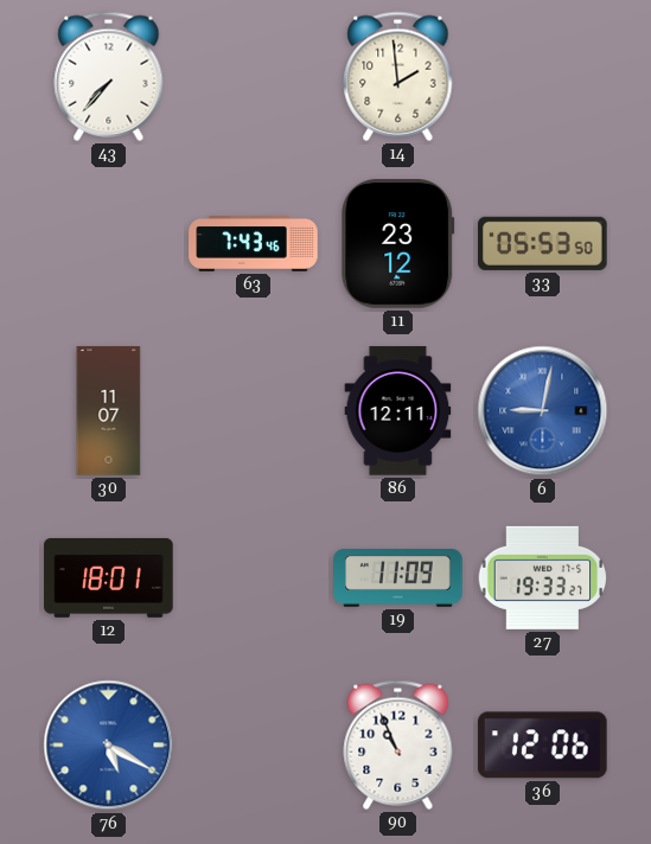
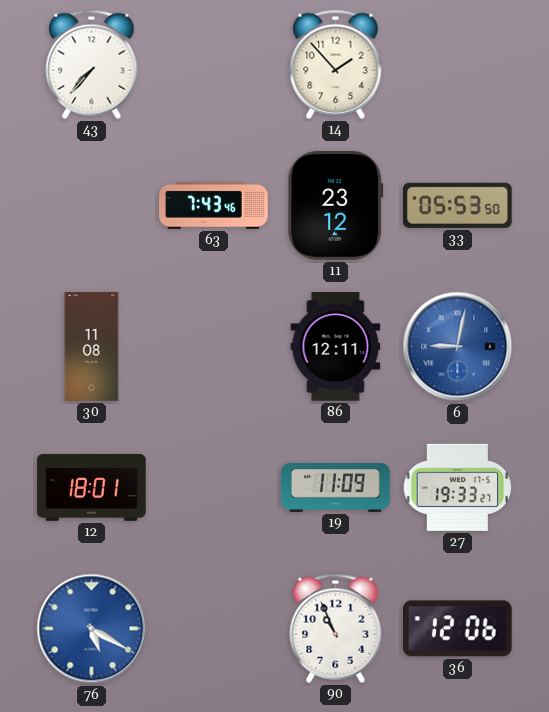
14: 1:59 -> 1:53 (336, 64)
30: 11:07 -> 11:08 (92, 347)
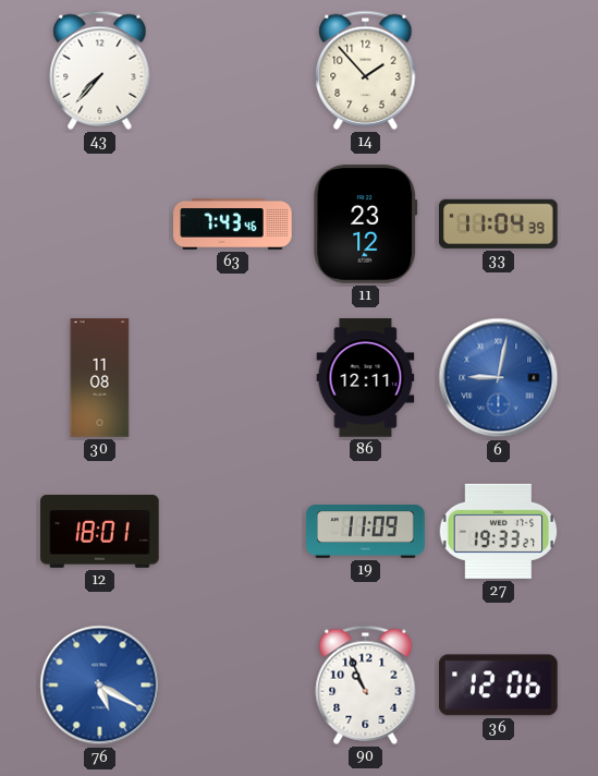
33: 05:53 -> 11:04 (499, 223)
